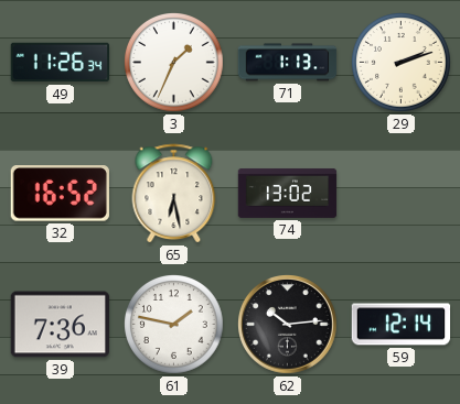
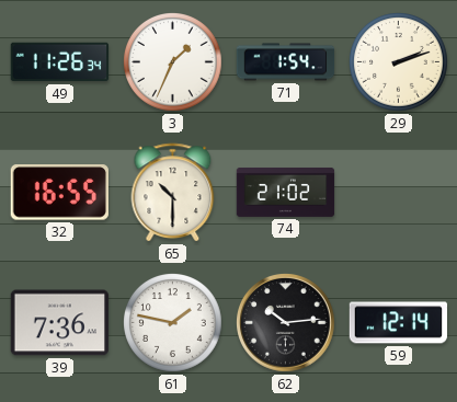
71: 1:13 -> 1:54 (286, 62)
32: 16:52 -> 16:55 (59, 193)
65: 6:28 -> 10:30 (173, 193)
74: 13:02 -> 21:02 (286, 192)
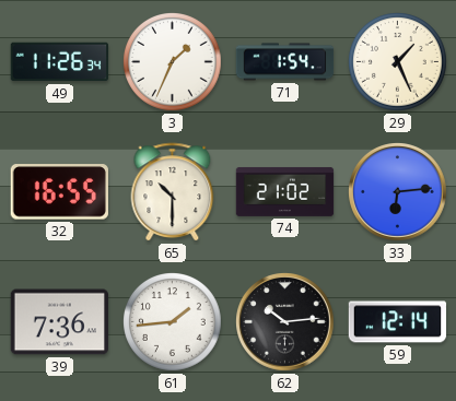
29: 2:12 -> 1:26 (398, 62)
33: none -> 6:14 (398, 192)
61: 1:47 -> 1:44 (173, 322)
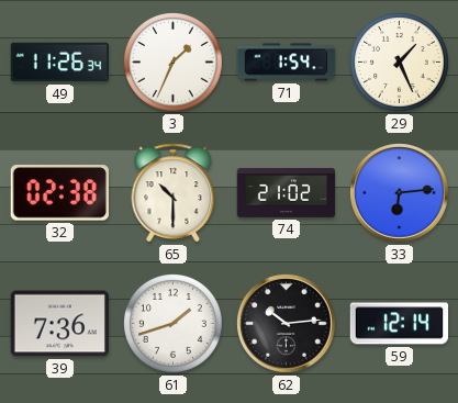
32: 16:55 -> 02:38 (59, 193)
61: 1:44 -> 1:42 (174, 324)
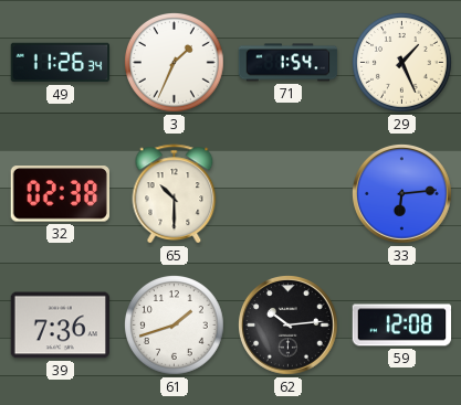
74: 21:02 -> none (287, 192)
59: 12:14 -> 12:08 (402, 326)
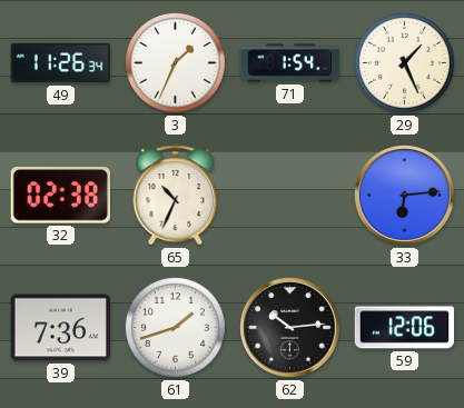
65: 10:30 -> 10:34 (176, 196)
59: 12:08 -> 12:06 (405, 328)
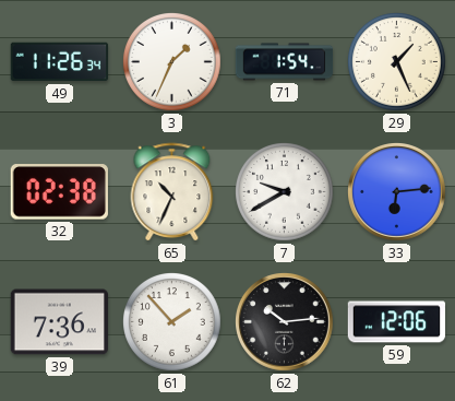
7: none -> 9:40 (285, 192)
61: 1:42 -> 1:53 (172, 322)
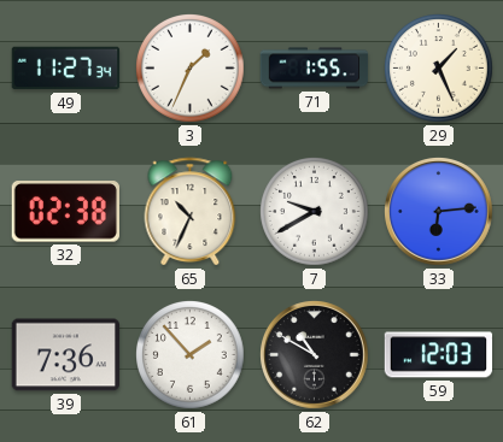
49: 11:26 -> 11:27 (66, 69)
71: 1:54 -> 1:55 (315, 69)
62: 10:14 -> 10:50 (315, 355)
59: 12:06 -> 12:03 (439, 355)
